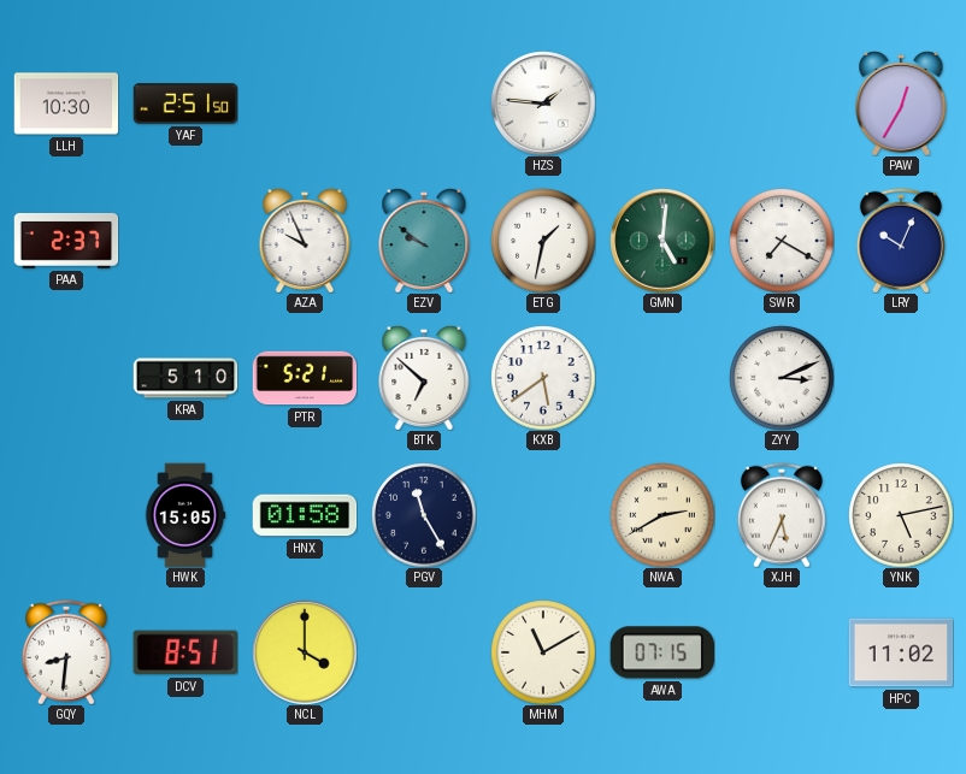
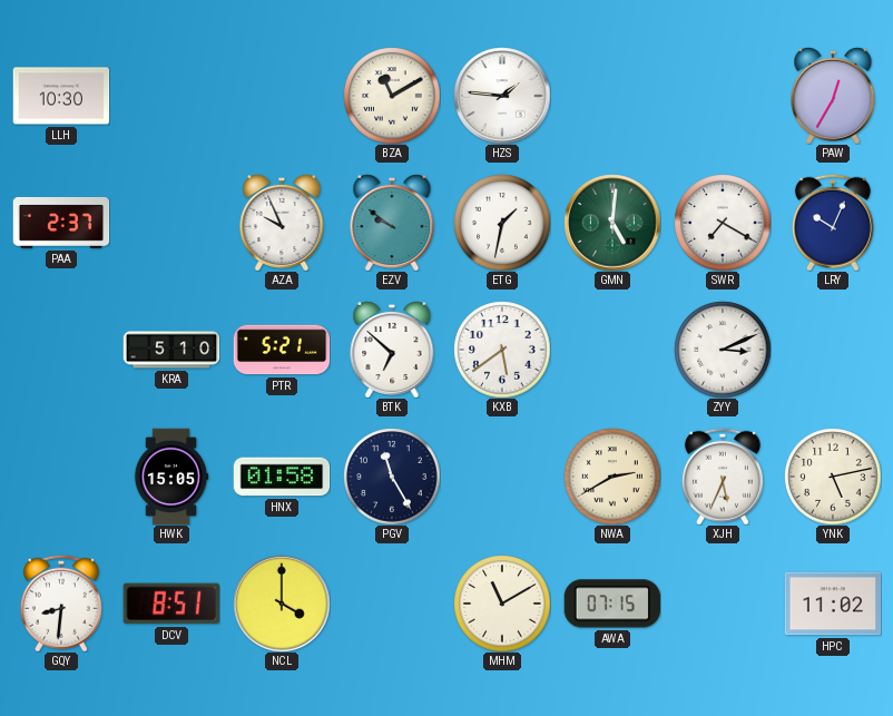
YAF: 2:51 -> none (185, 104)
BZA: none -> 11:10 (392, 96)
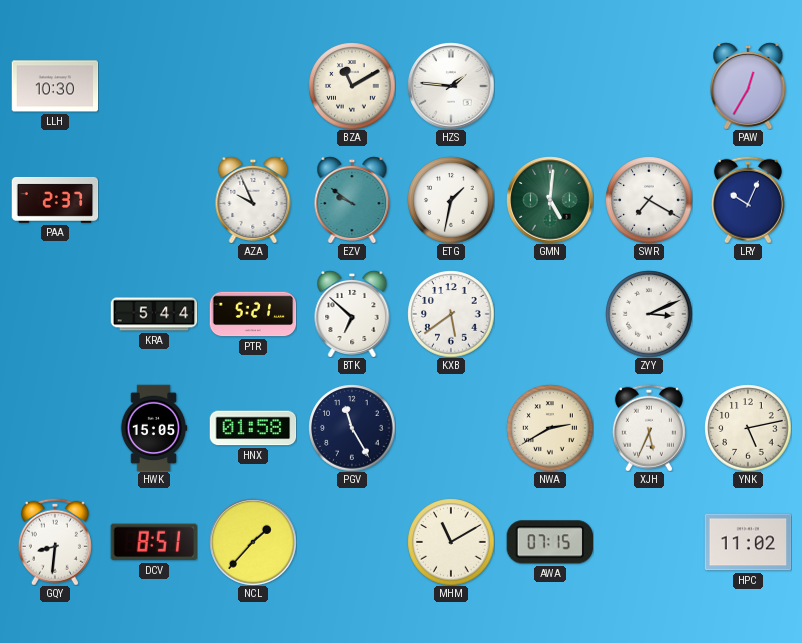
KRA: 5:10 -> 5:44 (154, 314)
NCL: 4:00 -> 1:37 (253, 542)
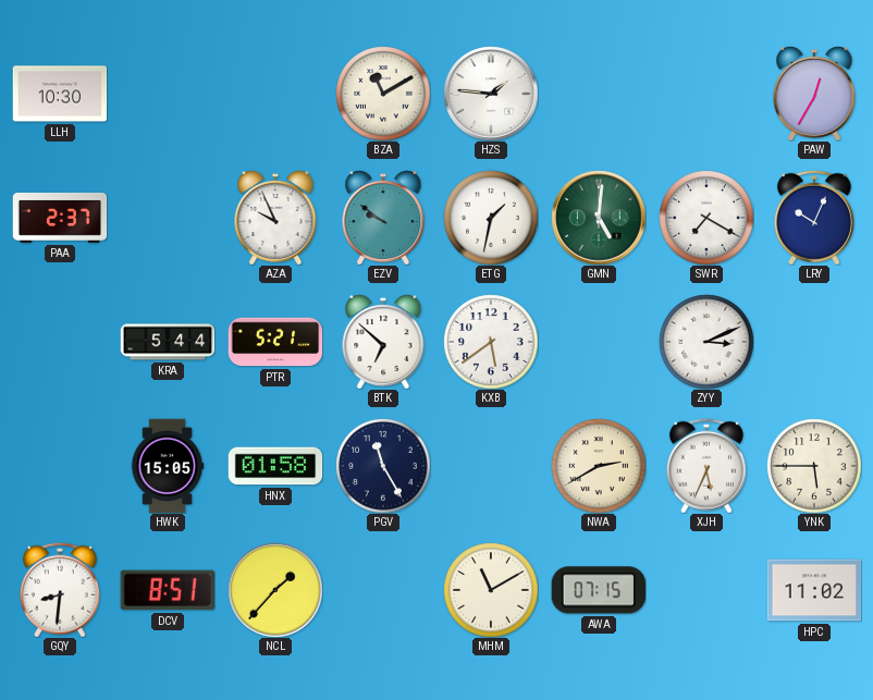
YNK: 5:13 -> 5:45 (814, 466)
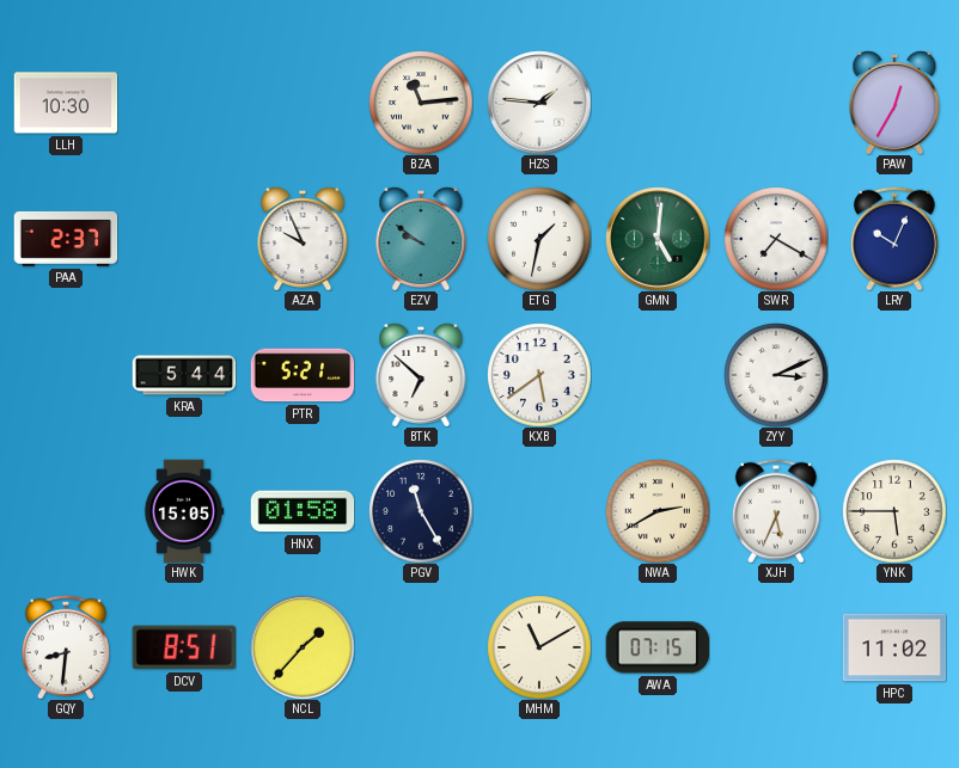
BZA: 11:10 -> 11:14 (421, 103)
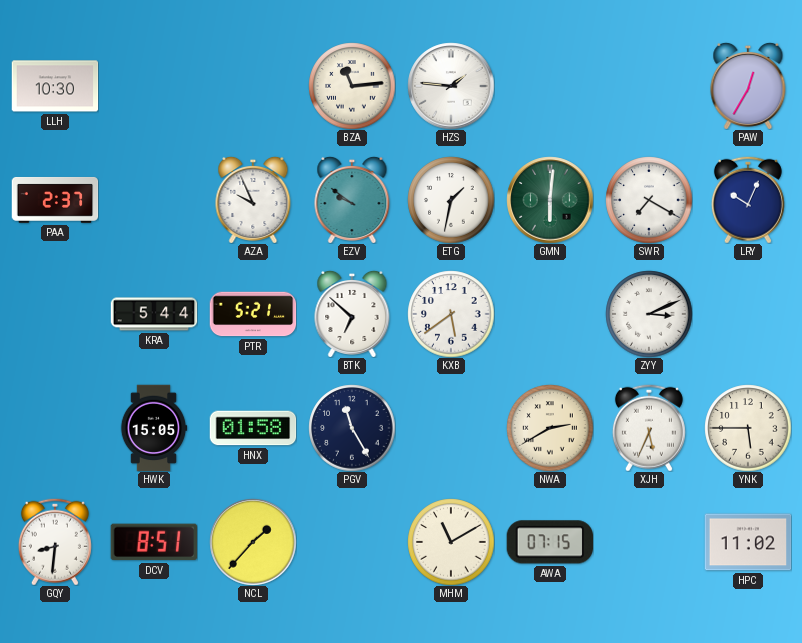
GMN: 5:01 -> 6:01 (550, 200)
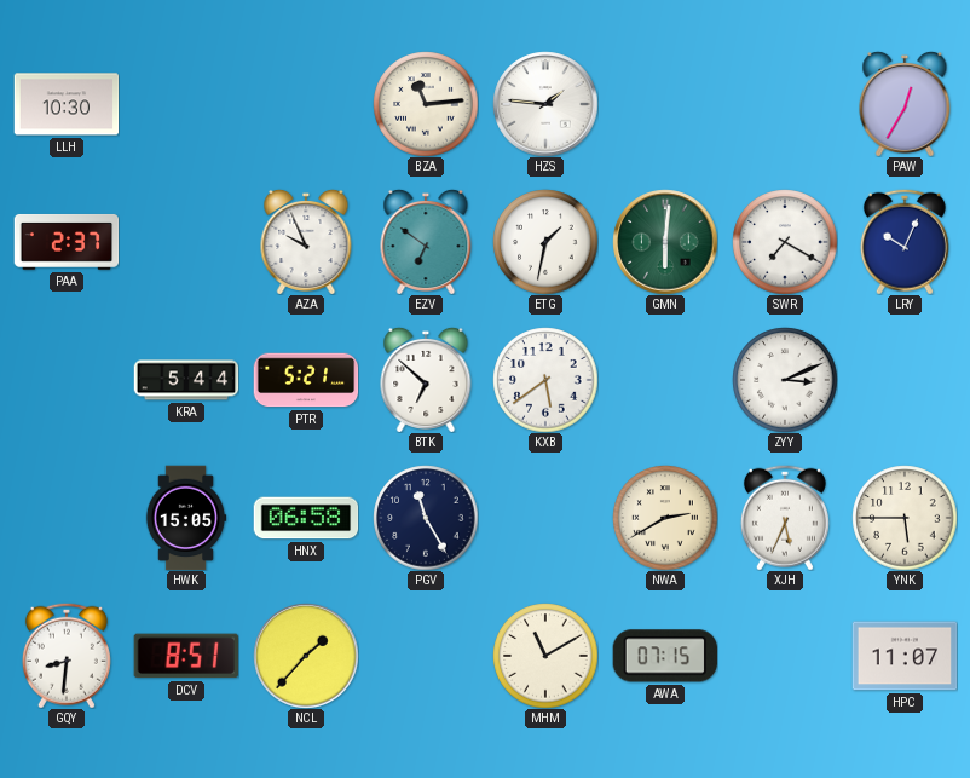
EZV: 9:51 -> 6:51 (426, 242)
HNX: 01:58 -> 06:58 (306, 518)
HPC: 11:02 -> 11:07 (905, 656)
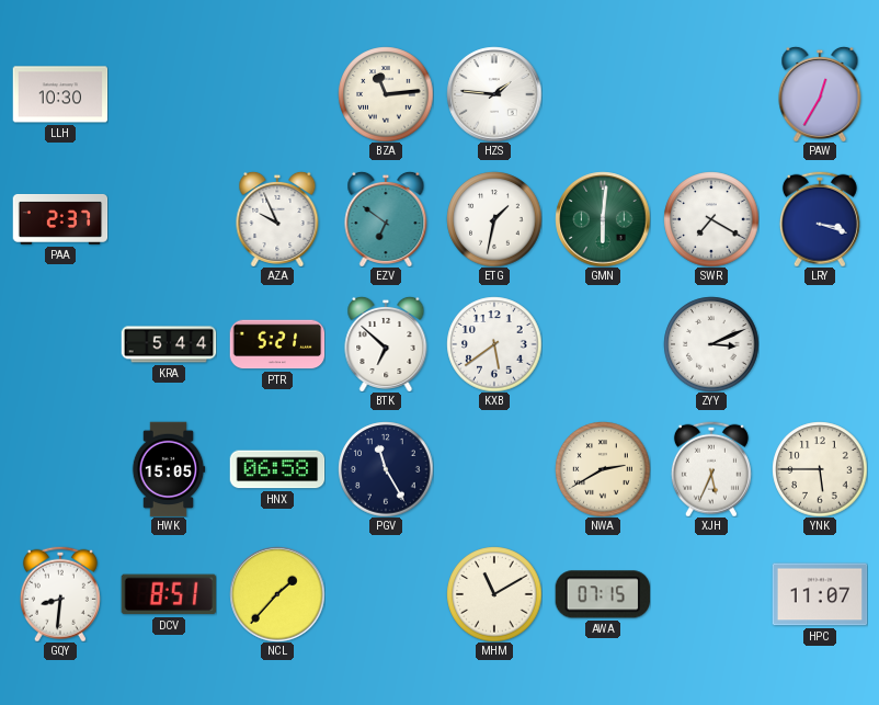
LRY: 10:04 -> 3:18 (820, 219)
